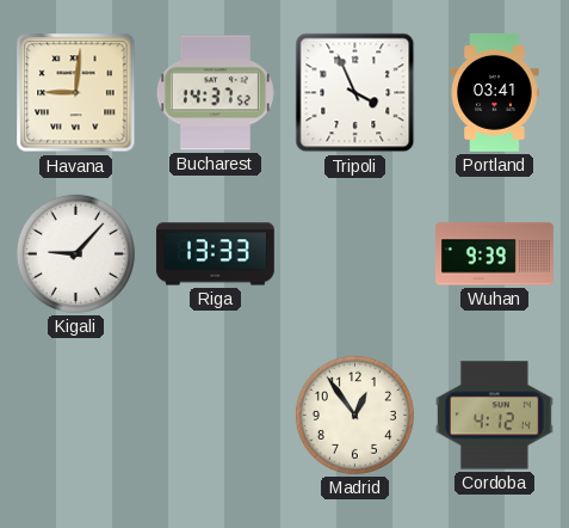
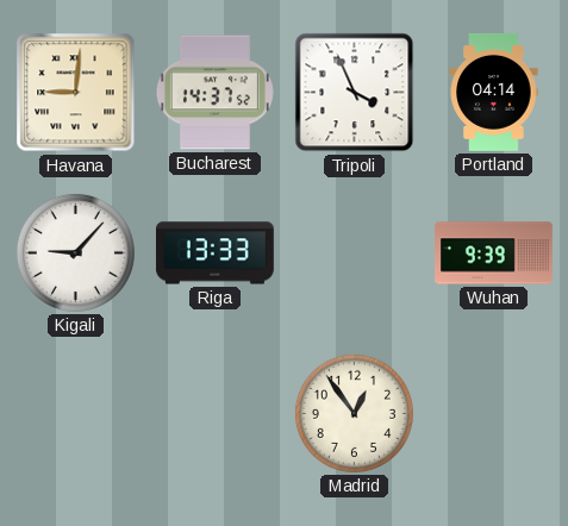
Portland: 03:41 -> 04:14 (494, 93)
Cordoba: 4:12 -> none (494, 416)
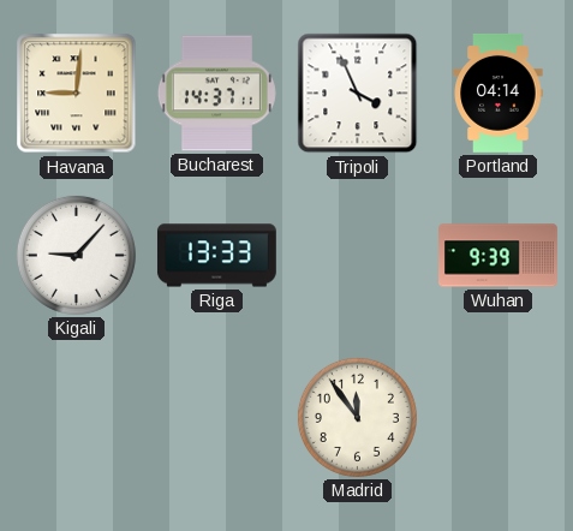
Bucharest: 14:37:52 -> 14:37:11 (216, 94)
Madrid: 12:54 -> 11:54 (357, 417)
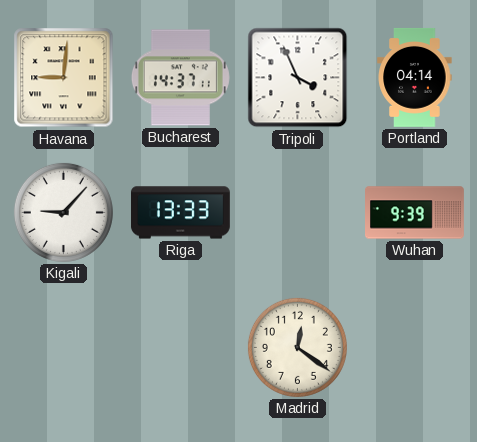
Madrid: 11:54 -> 12:21 (297, 347)
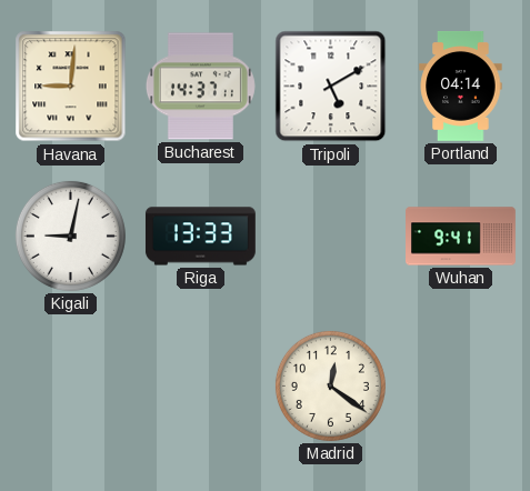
Tripoli: 3:56 -> 5:10 (331, 87)
Kigali: 9:07 -> 9:02 (70, 236)
Wuhan: 9:39 -> 9:41 (461, 237)
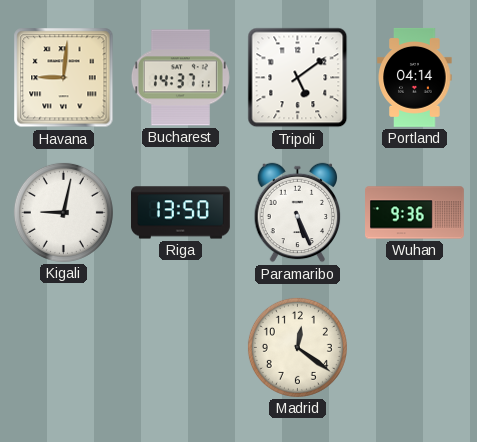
Tripoli: 5:10 -> 5:09 (298, 78)
Riga: 13:33 -> 13:50 (180, 213)
Paramaribo: none -> 5:26 (298, 213)
Wuhan: 9:41 -> 9:36 (415, 213)
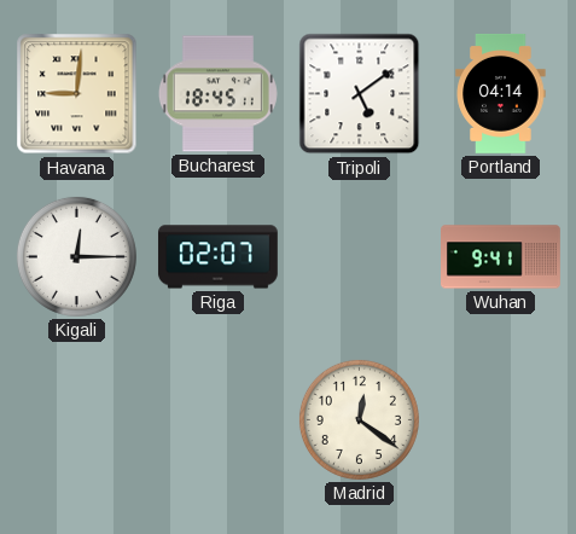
Bucharest: 14:37 -> 18:45 (217, 94)
Kigali: 9:02 -> 12:15 (76, 256)
Riga: 13:50 -> 02:07 (217, 257)
Paramaribo: 5:26 -> none (298, 213)
Wuhan: 9:36 -> 9:41 (501, 257)
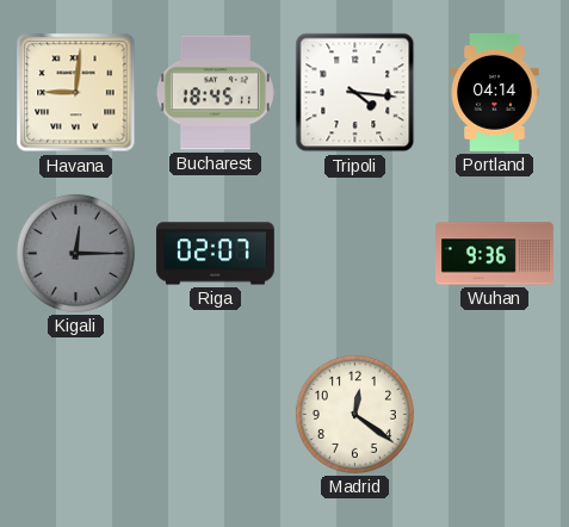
Tripoli: 5:09 -> 4:16 (355, 93)
Kigali dial: white -> grey (75, 253)
Wuhan: 9:41 -> 9:36 (495, 254)
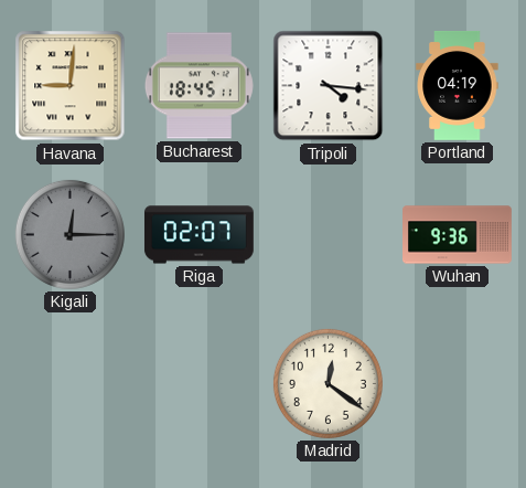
Portland: 04:14 -> 04:19 (458, 86)
